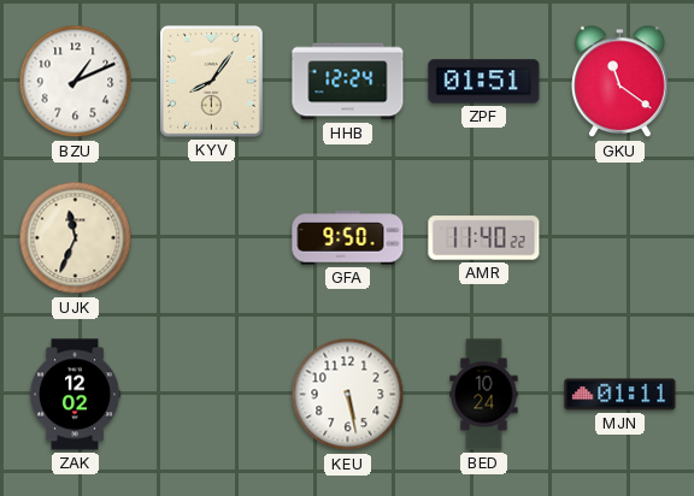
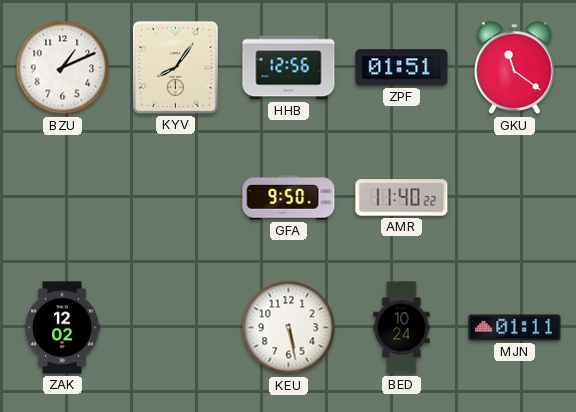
HHB: 12:24 -> 12:56 (289, 68)
UJK: 11:34 -> none (76, 238)
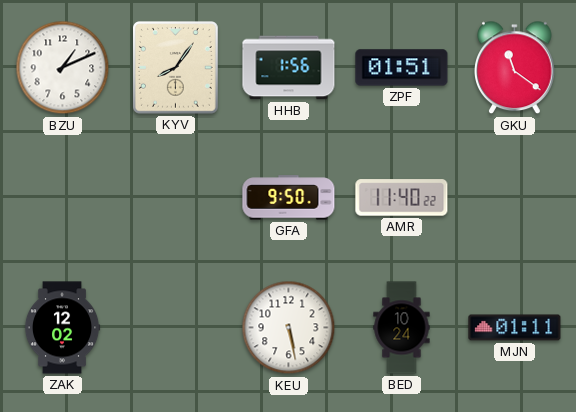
HHB: 12:56 -> 1:56 (289, 68)
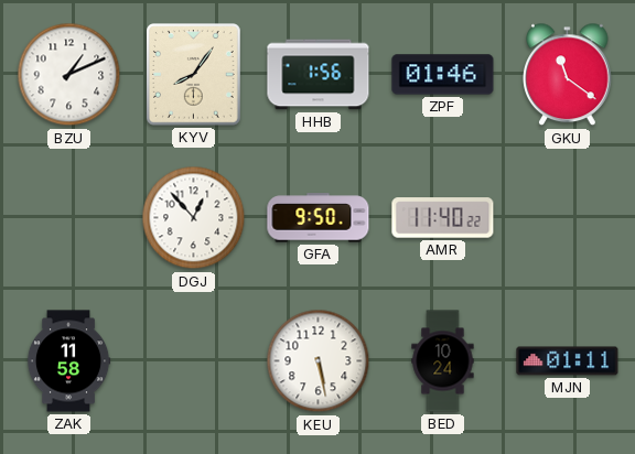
ZPF: 01:51 -> 01:46 (443, 75)
DGJ: none -> 12:53 (194, 218)
ZAK: 12:02 -> 11:58 (68, 361)
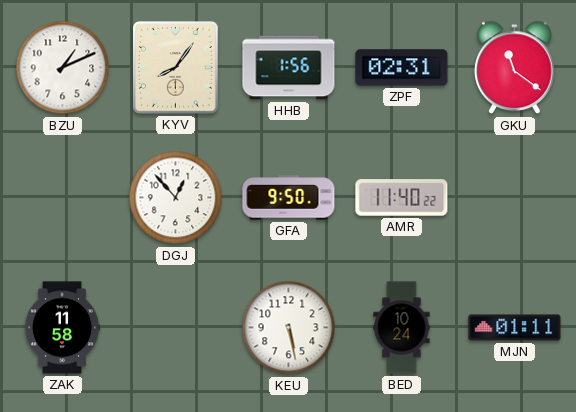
ZPF: 01:46 -> 02:31 (402, 68)
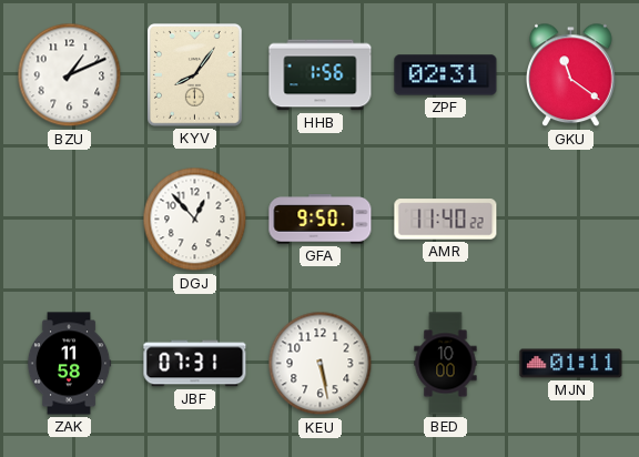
JBF: none -> 07:31 (195, 364)
BED: 10:24 -> 10:00 (446, 364)
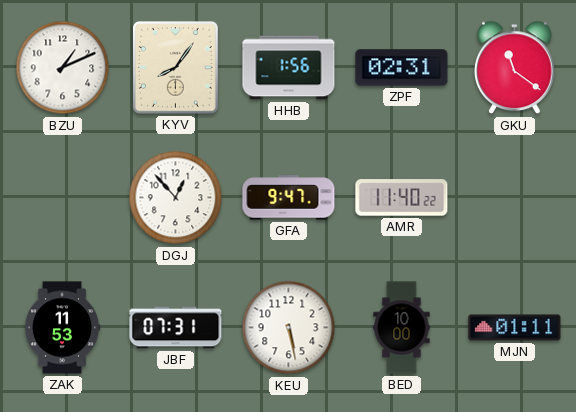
GFA: 9:50 -> 9:47 (289, 198)
ZAK: 11:58 -> 11:53 (62, 328)
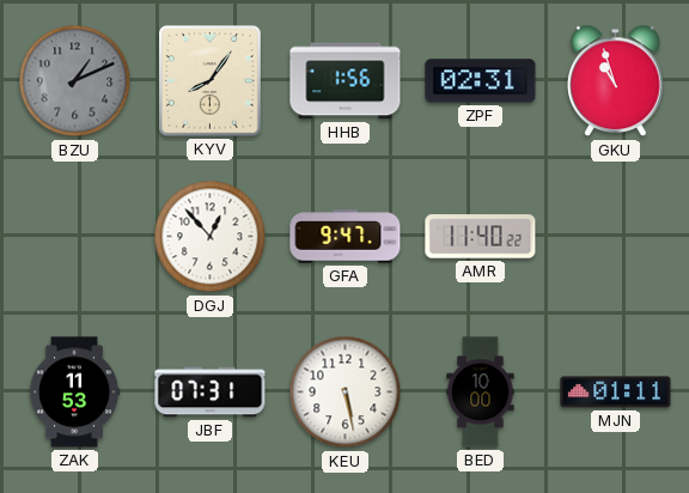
BZU dial: white -> grey (75, 81)
GKU: 11:21 -> 10:57 (616, 81)
